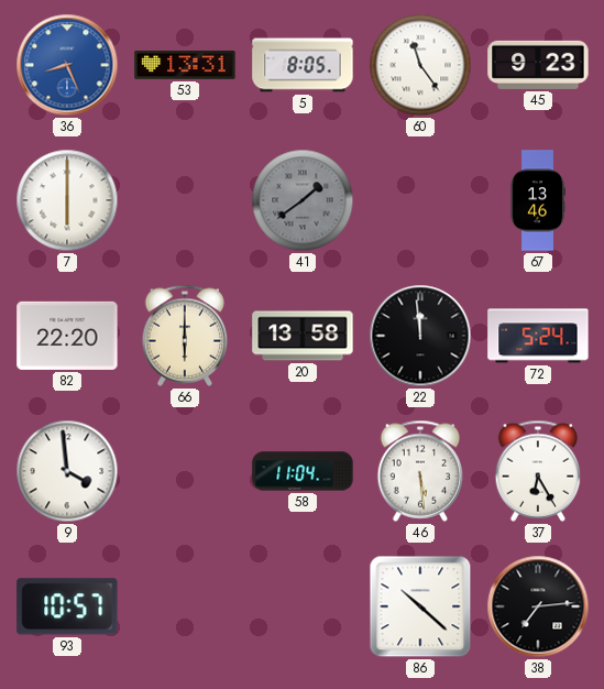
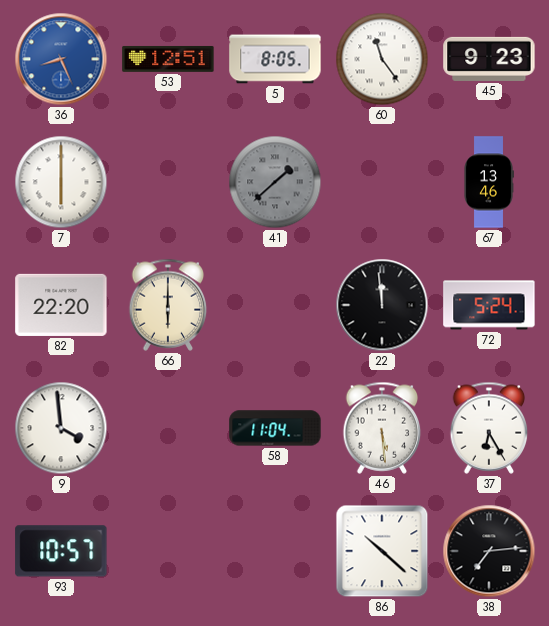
53: 13:31 -> 12:51 (168, 59)
41: 1:39 -> 1:38 (275, 182)
20: 13:58 -> none (303, 336)
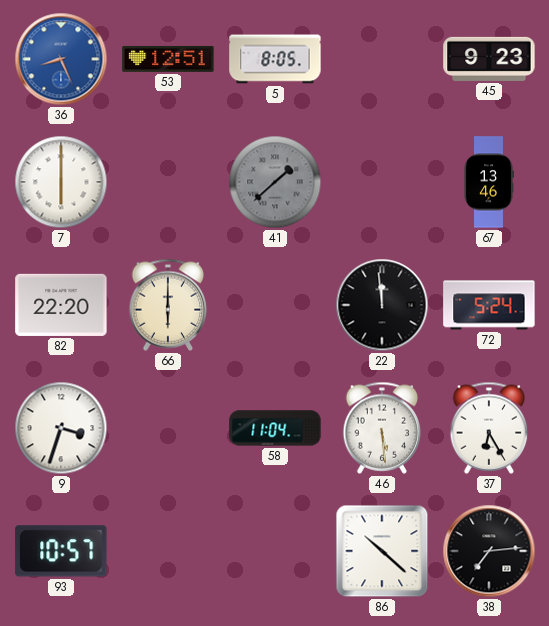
60: 11:24 -> none (382, 59)
9: 3:59 -> 3:33 (61, 428)
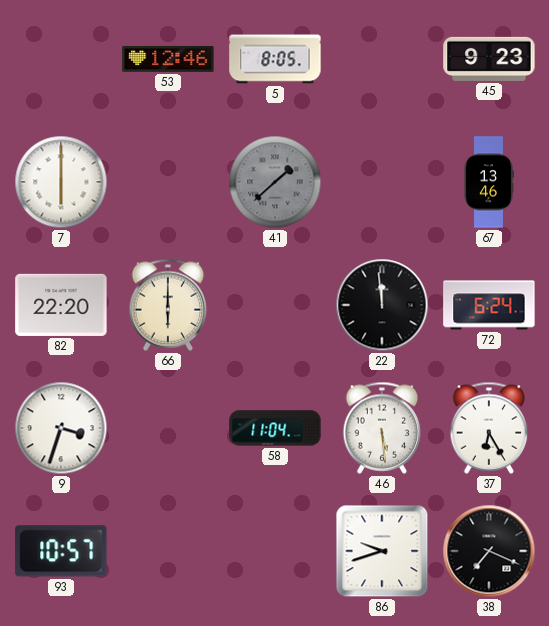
36: 8:26 -> none (61, 59)
53: 12:51 -> 12:46 (168, 59)
72: 5:24 -> 6:24 (489, 305)
86: 10:22 -> 9:42 (382, 551)
38: 7:14 -> 7:19 (489, 551)
